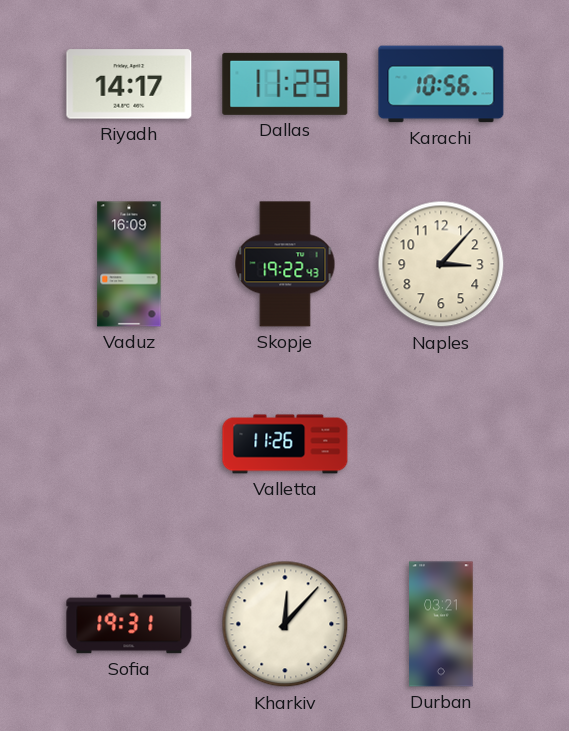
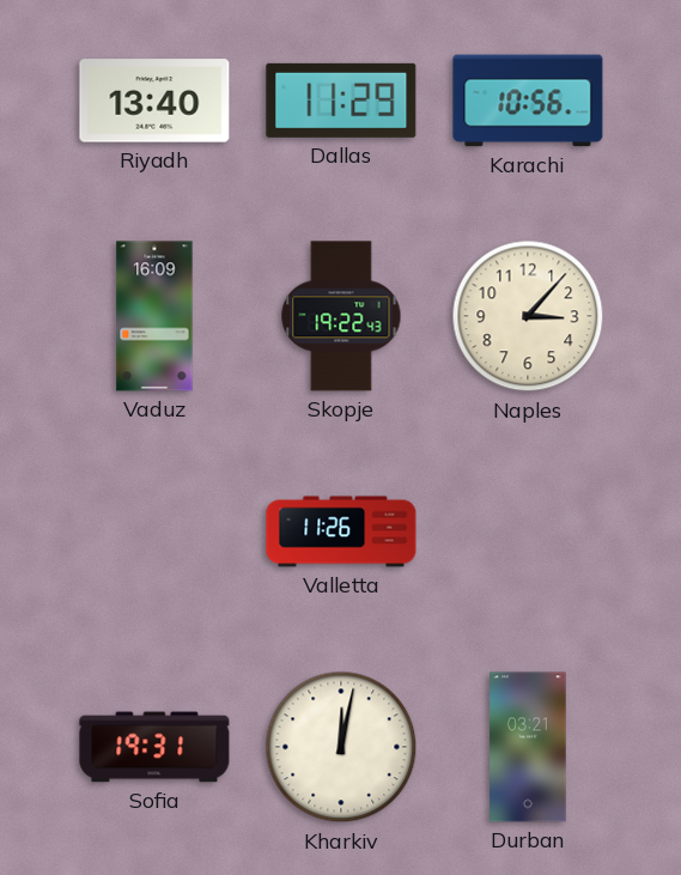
Riyadh: 14:17 -> 13:40 (154, 101)
Kharkiv: 12:07 -> 12:02 (341, 747)
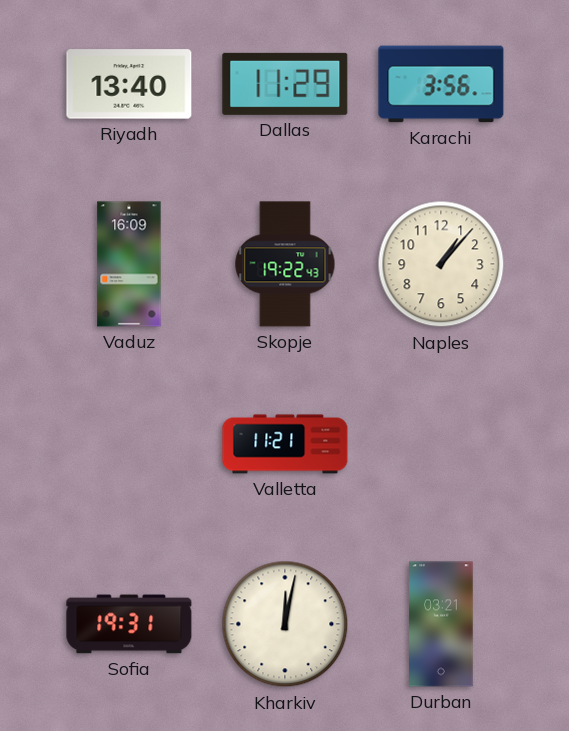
Karachi: 10:56 -> 3:56 (441, 84)
Naples: 3:07 -> 1:07 (441, 264)
Valletta: 11:26 -> 11:21 (285, 444)
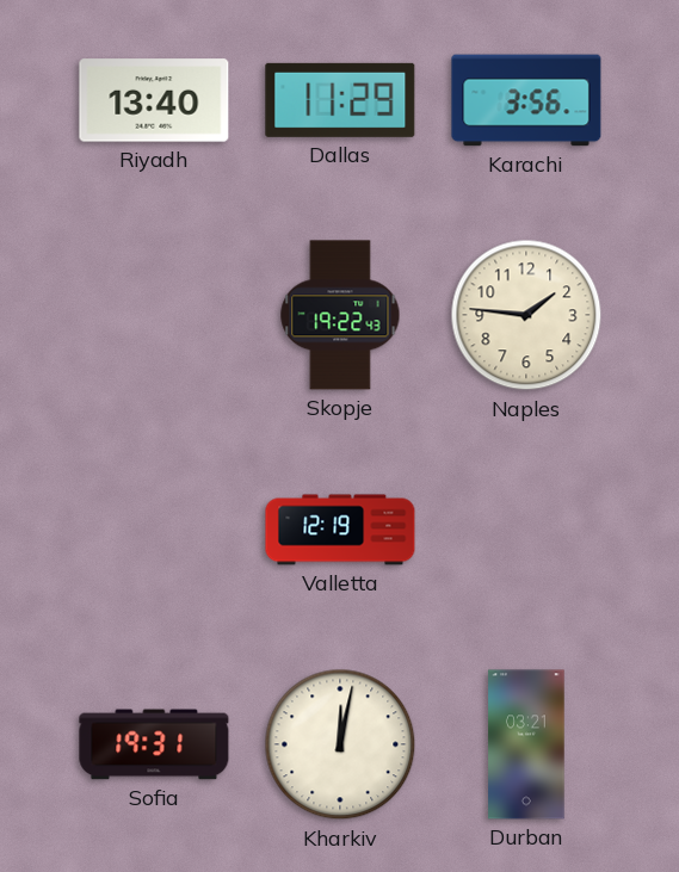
Vaduz: 16:09 -> none (129, 264)
Naples: 1:07 -> 1:46 (526, 315)
Valletta: 11:21 -> 12:19 (340, 530)
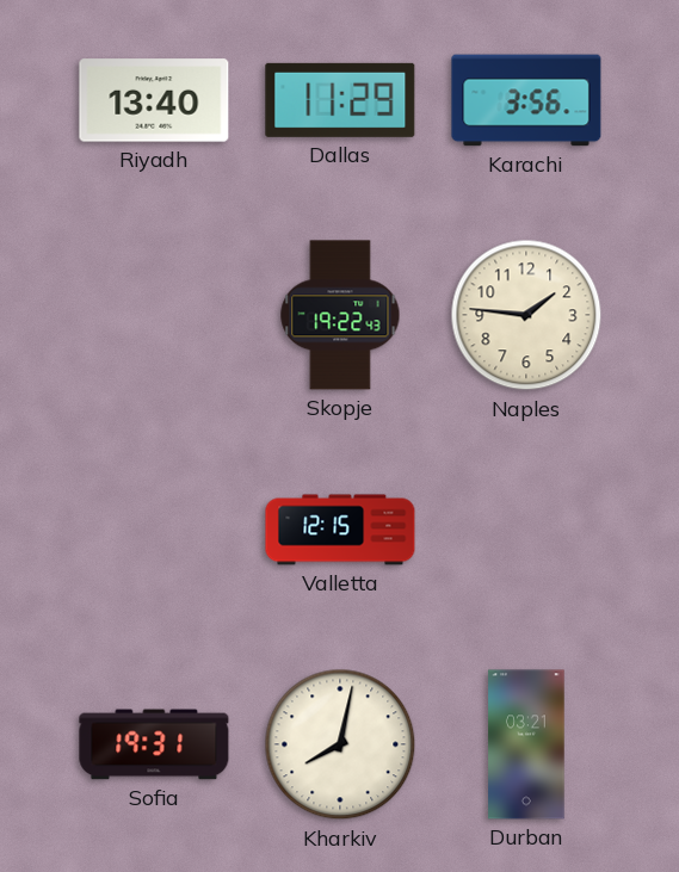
Valletta: 12:19 -> 12:15 (340, 530)
Kharkiv: 12:02 -> 8:02 (340, 744)
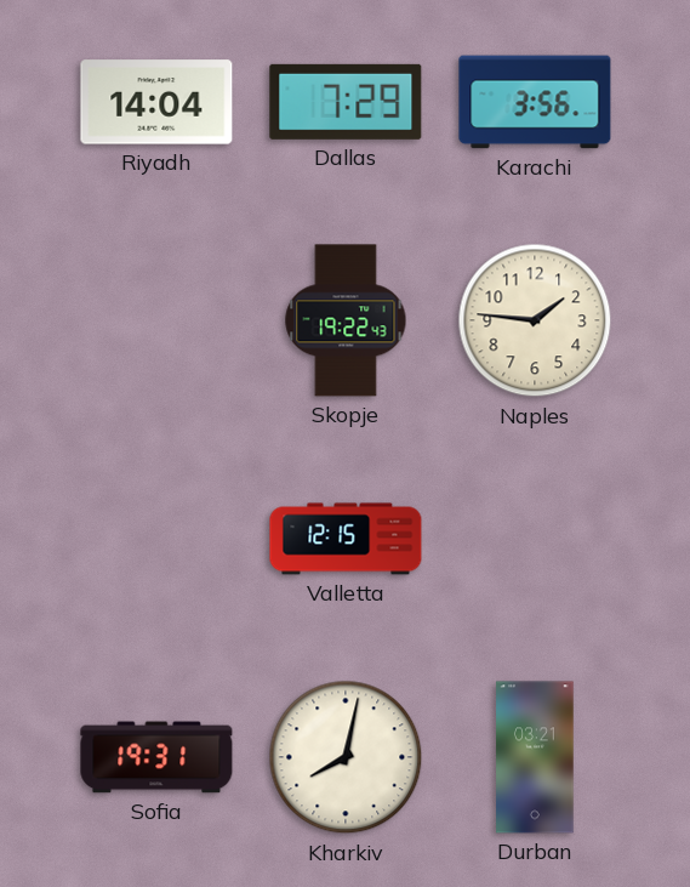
Riyadh: 13:40 -> 14:04 (156, 102)
Dallas: 11:29 -> 7:29 (346, 102)
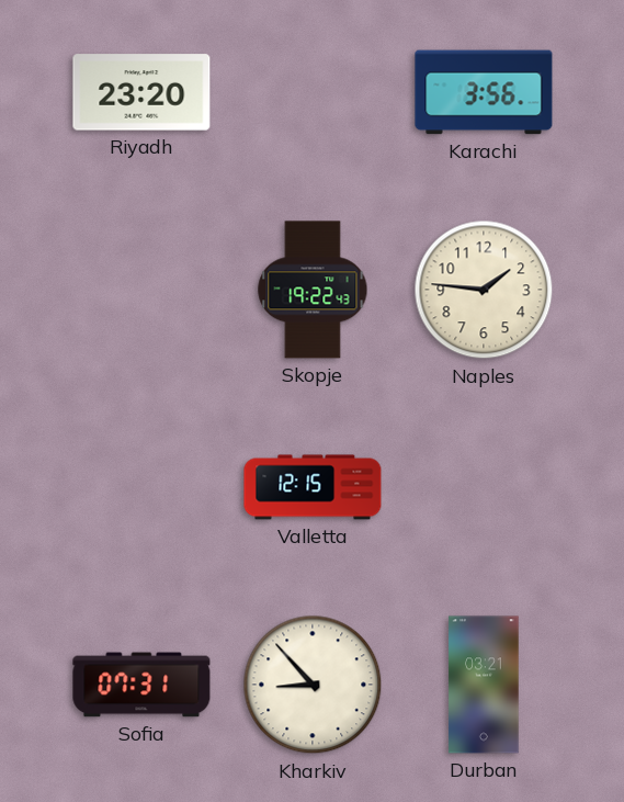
Riyadh: 14:04 -> 23:20 (141, 92)
Dallas: 7:29 -> none (346, 102)
Sofia: 19:31 -> 07:31 (141, 685)
Kharkiv: 8:02 -> 8:53 (313, 685)
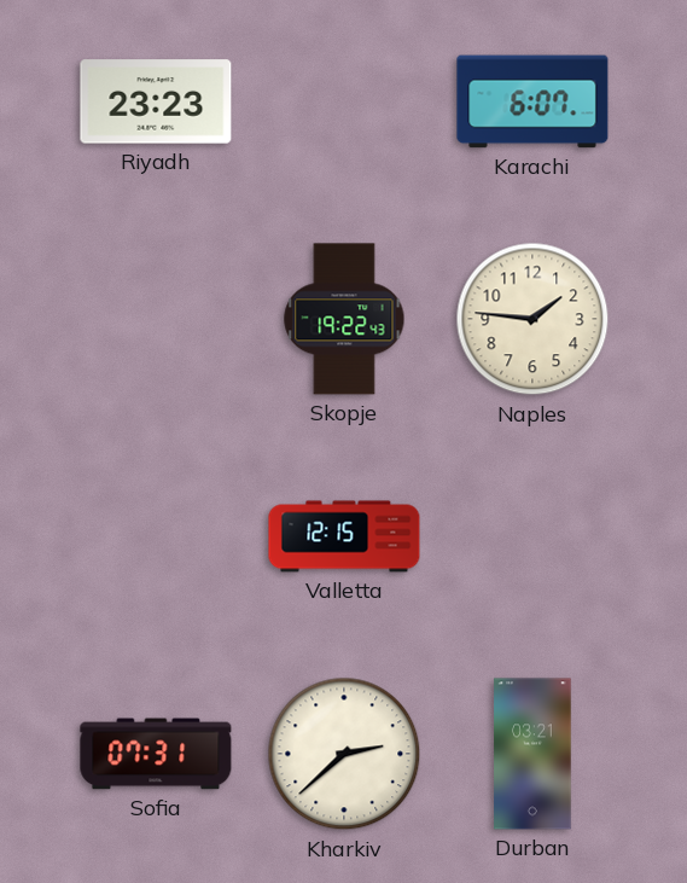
Riyadh: 23:20 -> 23:23 (156, 101)
Karachi: 3:56 -> 6:07 (532, 101)
Kharkiv: 8:53 -> 2:38 (344, 754)
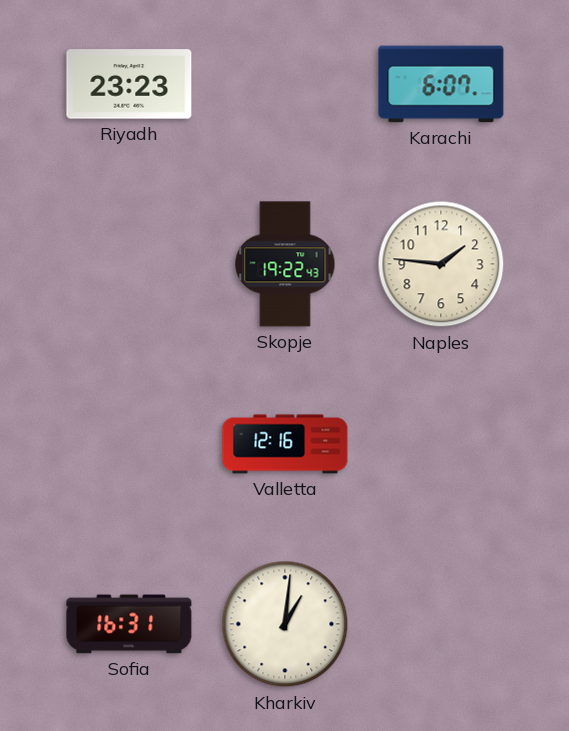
Valletta: 12:15 -> 12:16 (285, 444)
Sofia: 07:31 -> 16:31 (129, 624)
Kharkiv: 2:38 -> 1:01 (285, 624)
Durban: 03:21 -> none (532, 754)
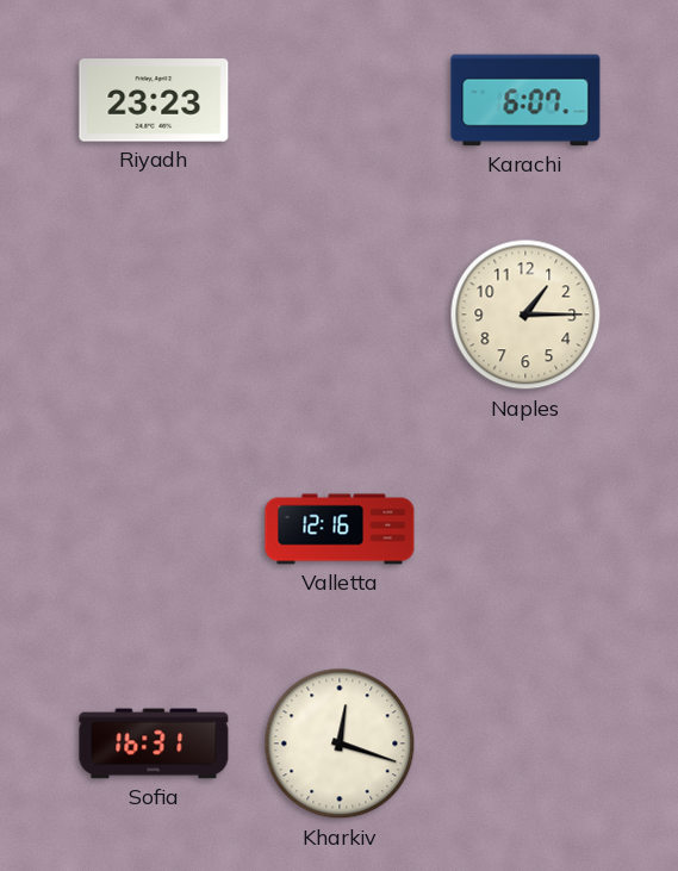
Skopje: 19:22 -> none (285, 264)
Naples: 1:46 -> 1:15 (525, 315)
Kharkiv: 1:01 -> 12:18 (340, 744)
